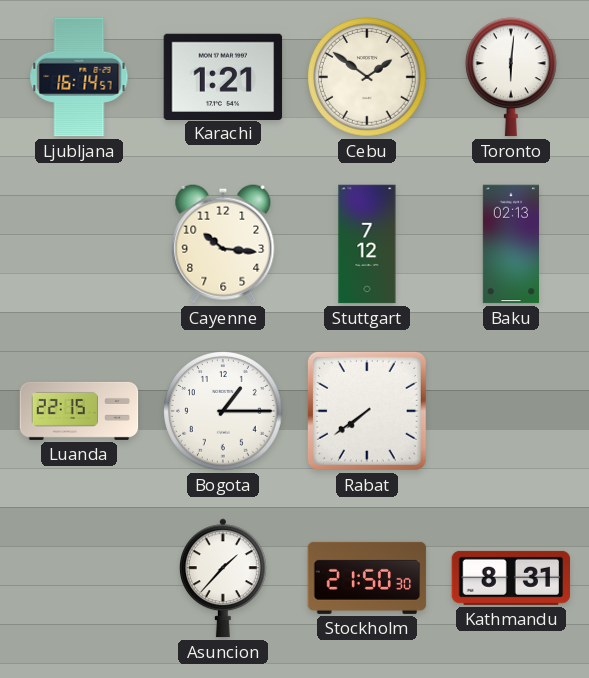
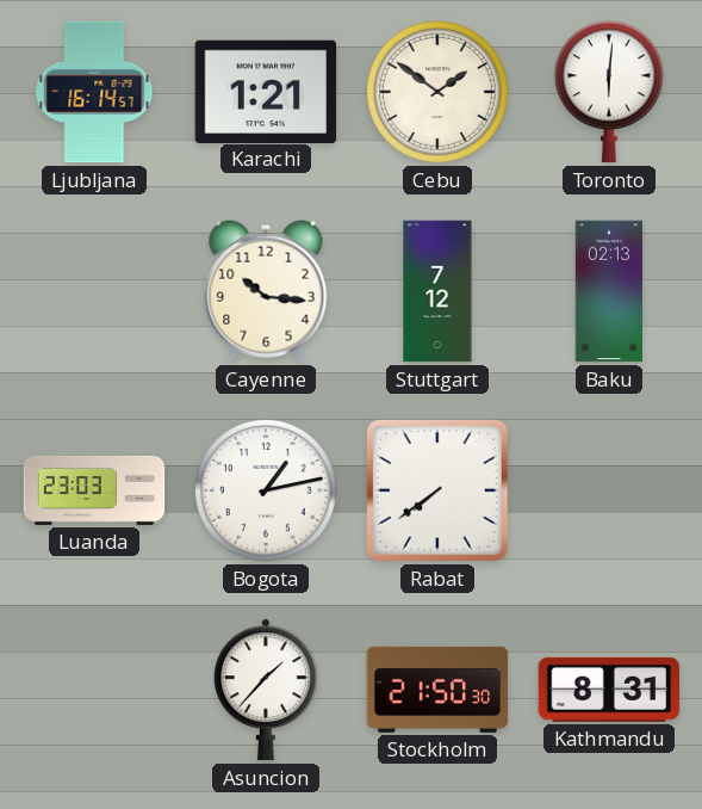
Luanda: 22:15 -> 23:03 (94, 490)
Bogota: 1:15 -> 1:13 (267, 492)
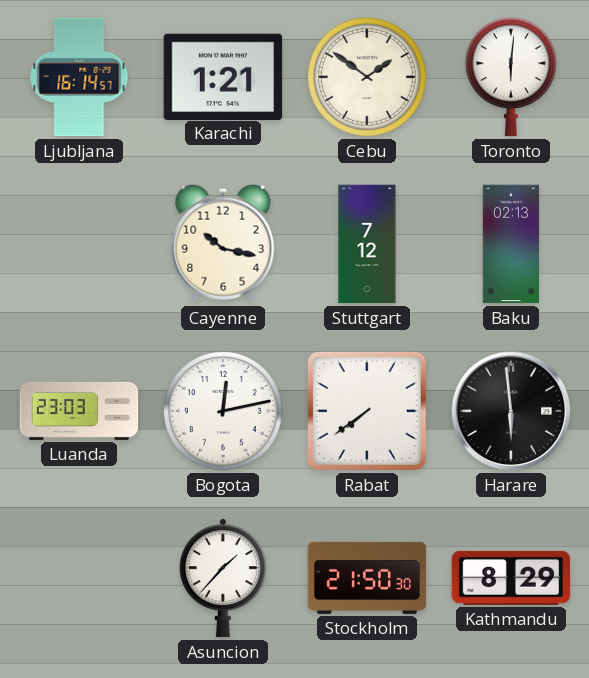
Cayenne: 10:16 -> 10:17 (223, 244)
Bogota: 1:13 -> 12:13 (224, 412)
Harare: none -> 5:59 (511, 411)
Kathmandu: 8:31 -> 8:29 (511, 578)
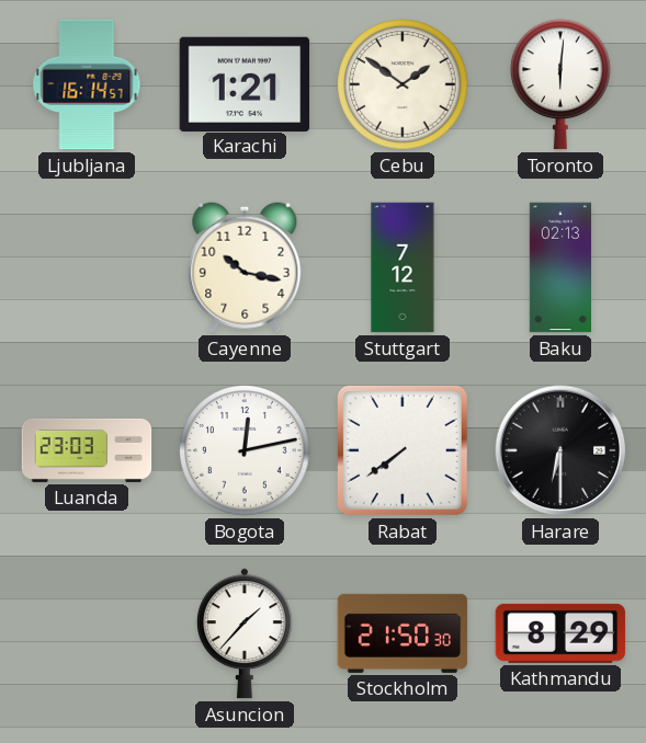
Harare: 5:59 -> 6:30 (560, 450)
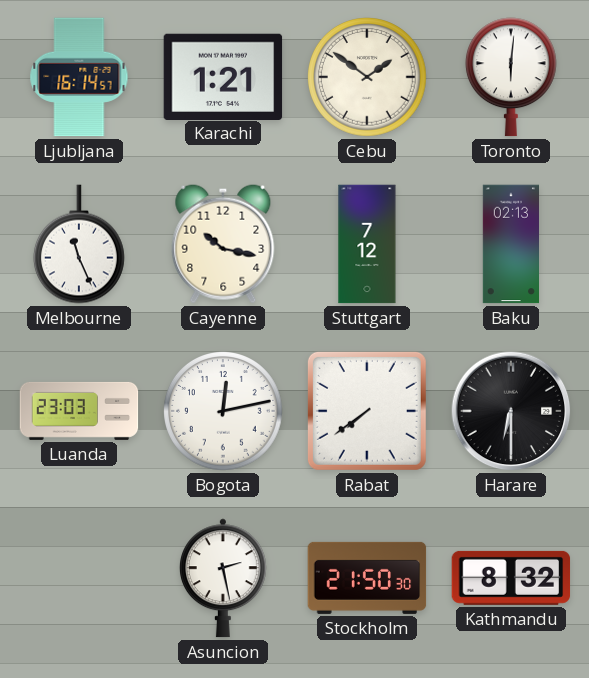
Melbourne: none -> 11:26 (79, 244)
Asuncion: 1:37 -> 2:28 (223, 578)
Kathmandu: 8:29 -> 8:32 (511, 578)
